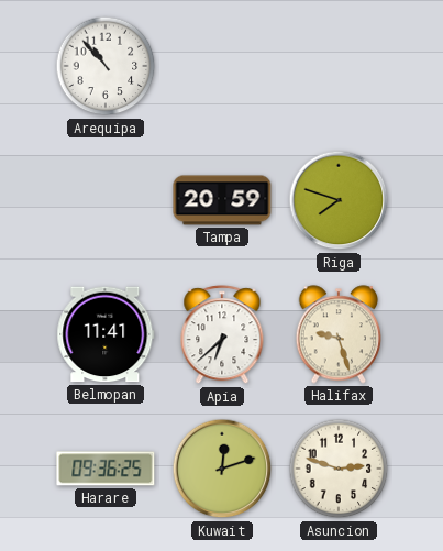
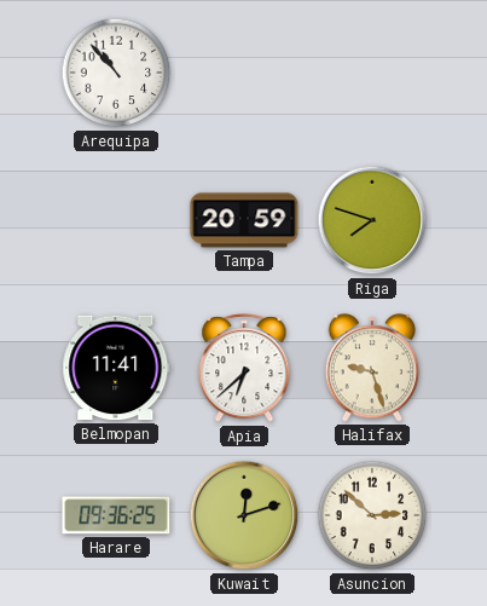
Asuncion: 2:48 -> 2:52 (372, 515)
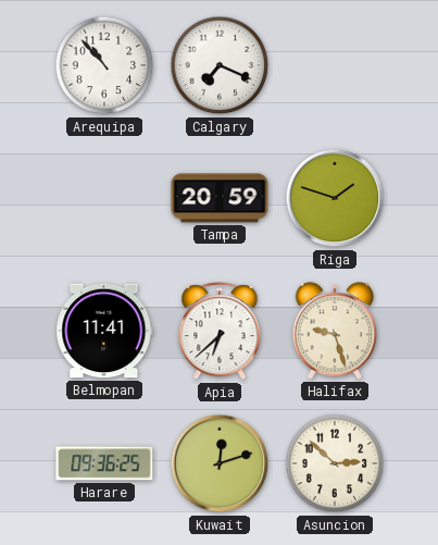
Calgary: none -> 7:19 (220, 65)
Riga: 7:48 -> 1:48 (335, 198)
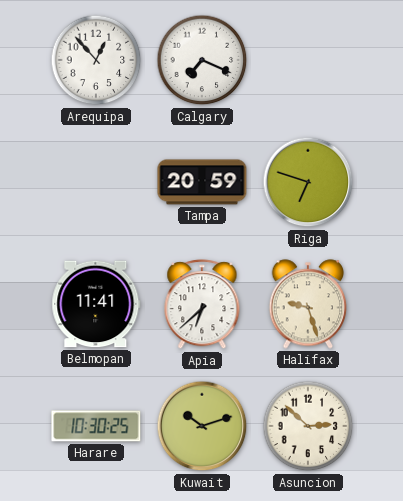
Arequipa: 10:53 -> 12:53 (96, 60)
Riga: 1:48 -> 6:48 (308, 182)
Harare: 09:36 -> 10:30 (96, 426)
Kuwait: 12:12 -> 10:12 (202, 426)
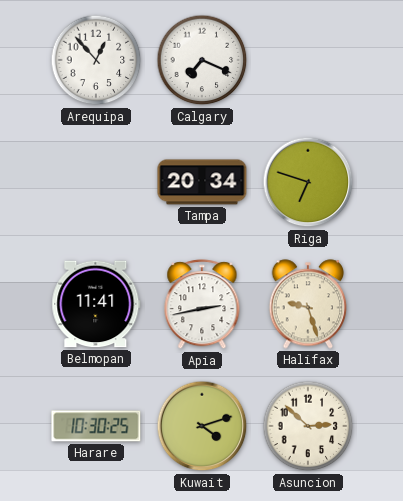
Tampa: 20:59 -> 20:34 (202, 182)
Apia: 6:38 -> 2:43 (202, 305)
Kuwait: 10:12 -> 4:12 (202, 426)
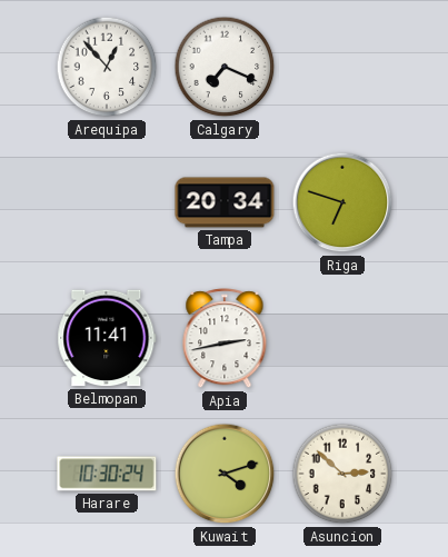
Halifax: 9:27 -> none (308, 304)
Harare: 10:30:25 -> 10:30:24 (107, 474)
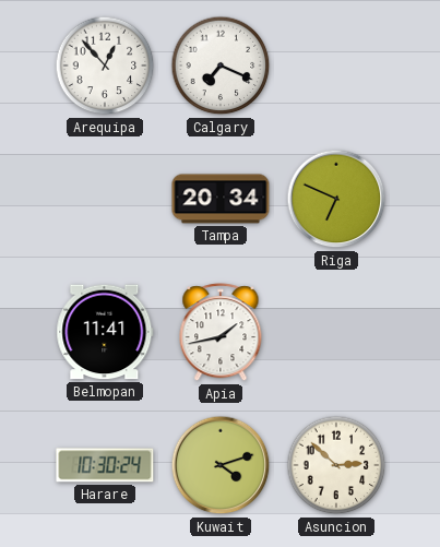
Riga: 6:48 -> 6:49 (336, 199)
Apia: 2:43 -> 1:43 (221, 333)
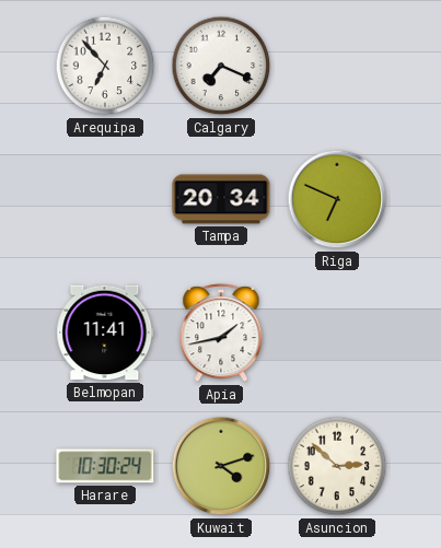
Arequipa: 12:53 -> 6:53 (105, 66)
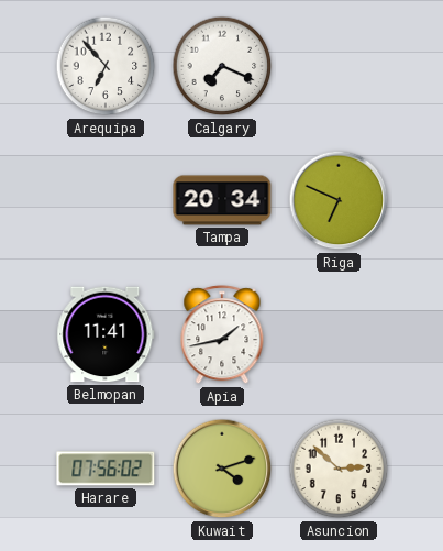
Harare: 10:30 -> 07:56 (106, 469)
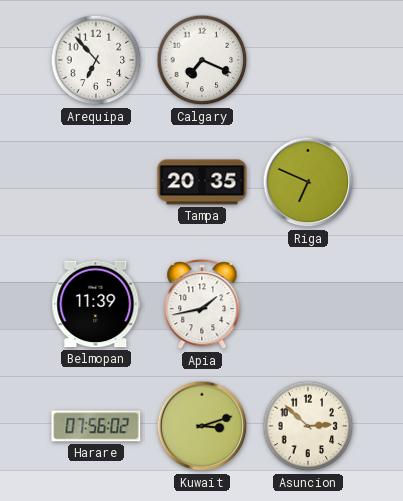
Tampa: 20:34 -> 20:35 (202, 182)
Belmopan: 11:41 -> 11:39 (96, 304)
Kuwait: 4:12 -> 3:12 (202, 426)
